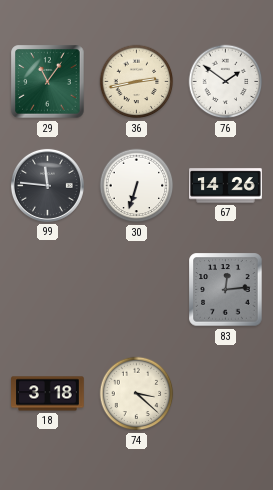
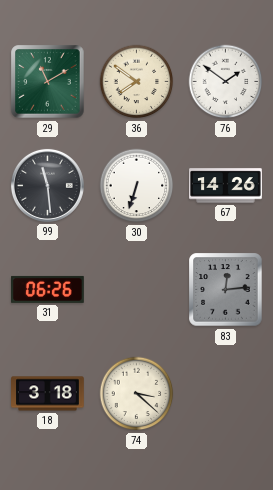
29: 11:06 -> 11:10 (48, 82)
36: 2:43 -> 7:51 (137, 82)
99: 11:46 -> 11:29 (47, 185)
31: none -> 06:26 (48, 289)
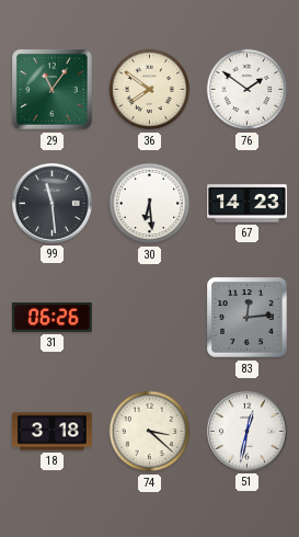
29: 11:10 -> 11:06 (53, 90)
30: 6:33 -> 6:29 (150, 204)
67: 14:26 -> 14:23 (248, 204)
51: none -> 12:32 (246, 431)
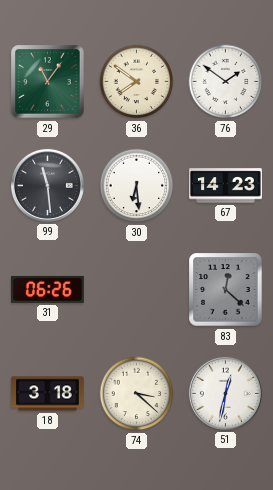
83: 12:14 -> 12:22 (226, 290)
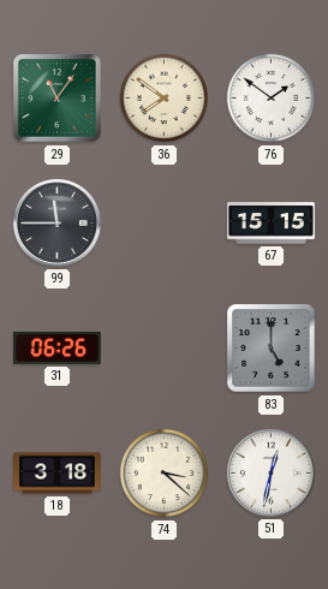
99: 11:29 -> 11:45 (56, 222)
30: 6:29 -> none (137, 186)
67: 14:23 -> 15:15 (272, 224)
83: 12:22 -> 5:00 (272, 349)
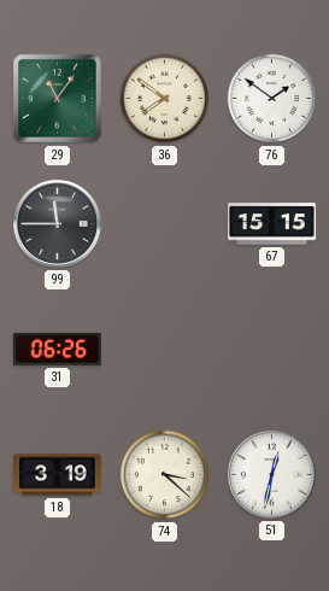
83: 5:00 -> none (272, 349)
18: 3:18 -> 3:19 (58, 475)
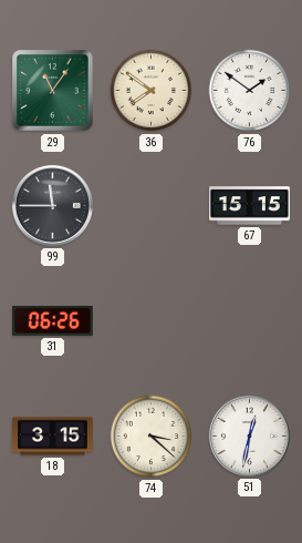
18: 3:19 -> 3:15 (53, 437)
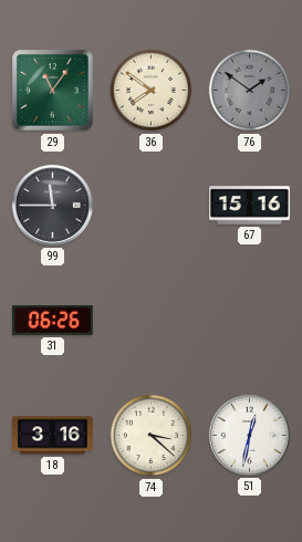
76 dial: white -> grey (250, 91)
67: 15:15 -> 15:16 (250, 206)
18: 3:15 -> 3:16 (53, 436)
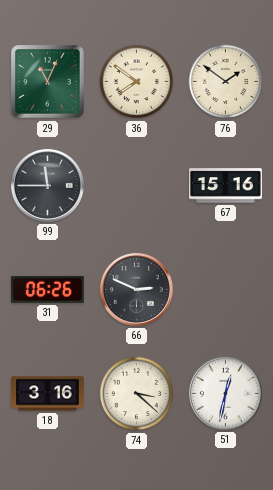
29: 11:06 -> 11:04 (48, 82)
76 dial: grey -> cream (226, 82)
66: none -> 2:49 (136, 289)
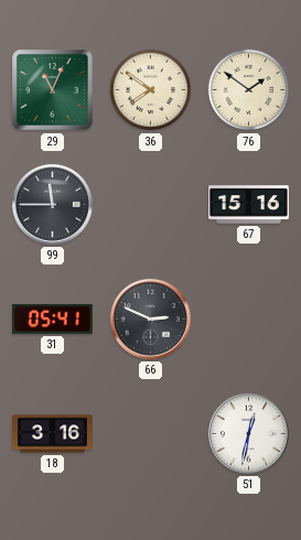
31: 06:26 -> 05:41 (53, 318)
74: 3:22 -> none (137, 394)
